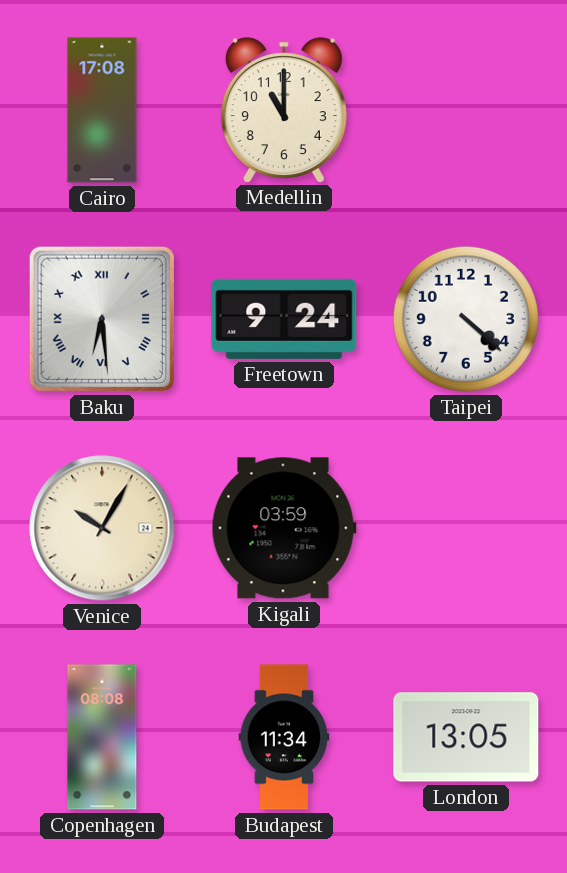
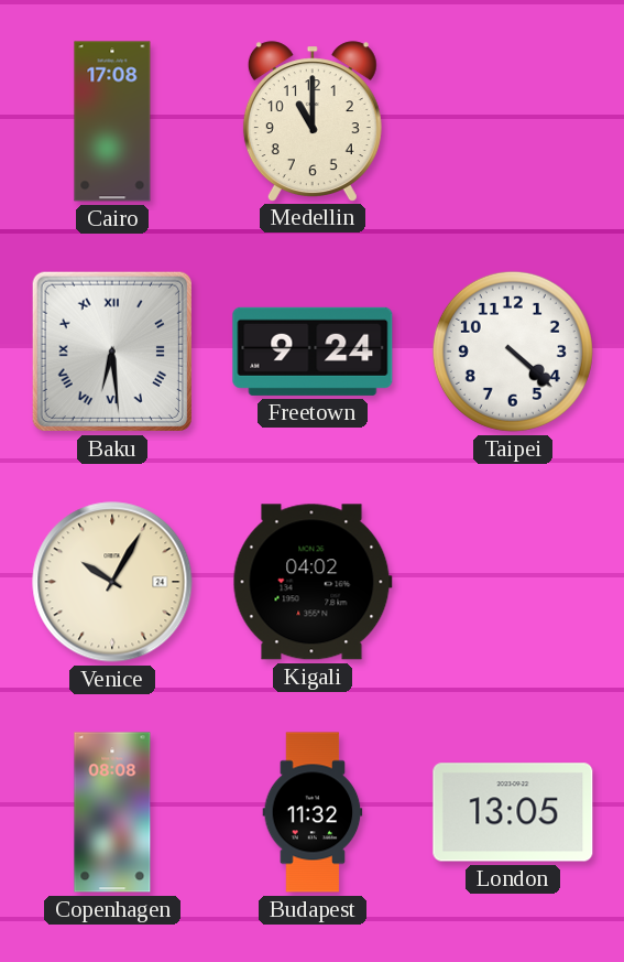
Kigali: 03:59 -> 04:02 (313, 582)
Budapest: 11:34 -> 11:32 (313, 812)
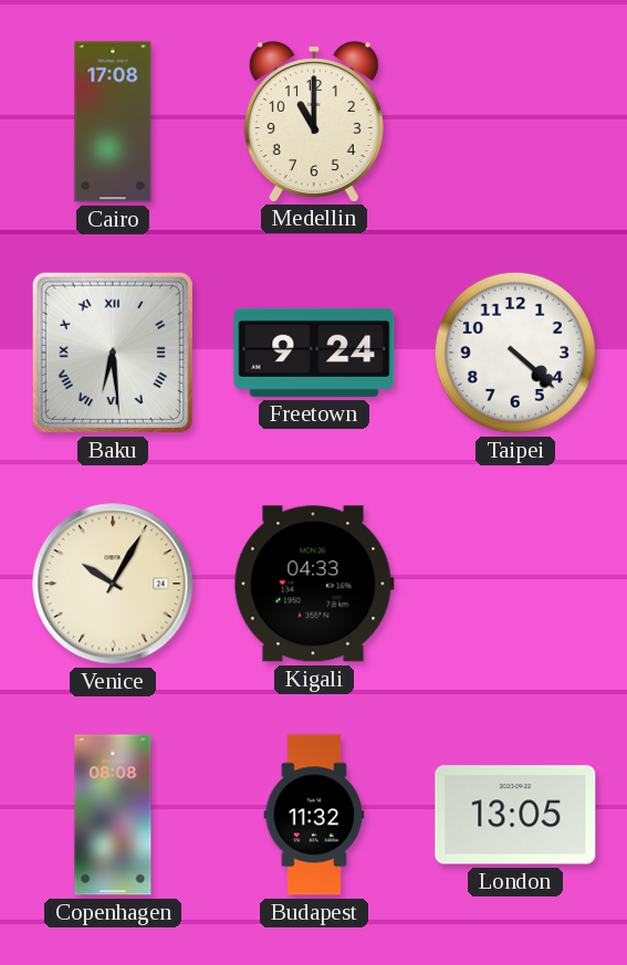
Kigali: 04:02 -> 04:33 (314, 584)
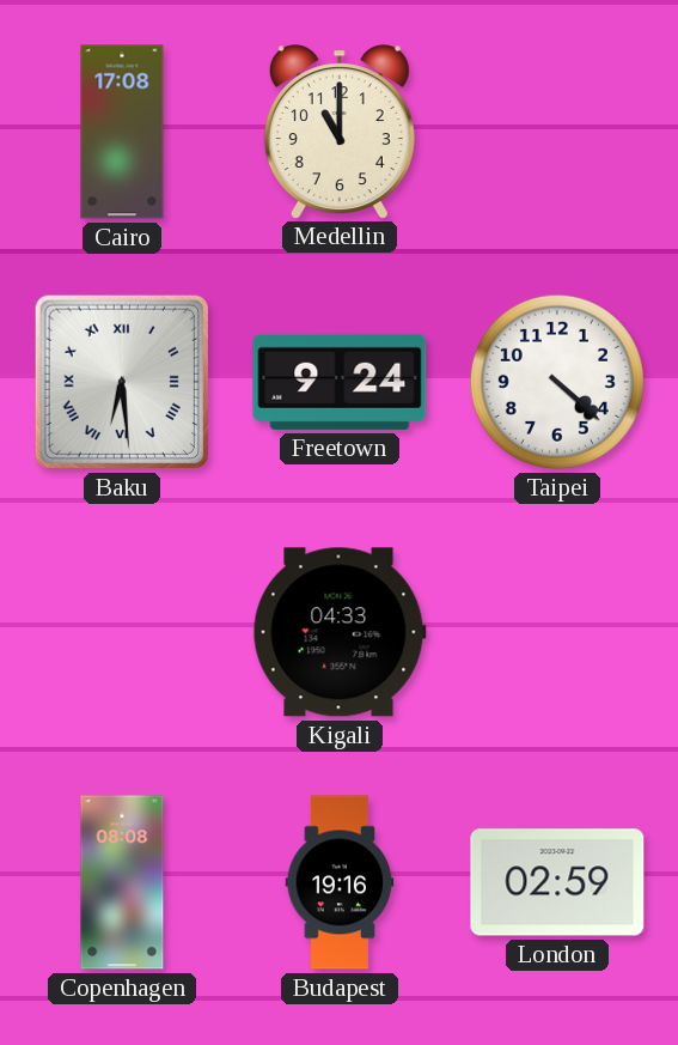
Venice: 10:05 -> none (113, 584)
Budapest: 11:32 -> 19:16 (340, 882)
London: 13:05 -> 02:59 (557, 882)
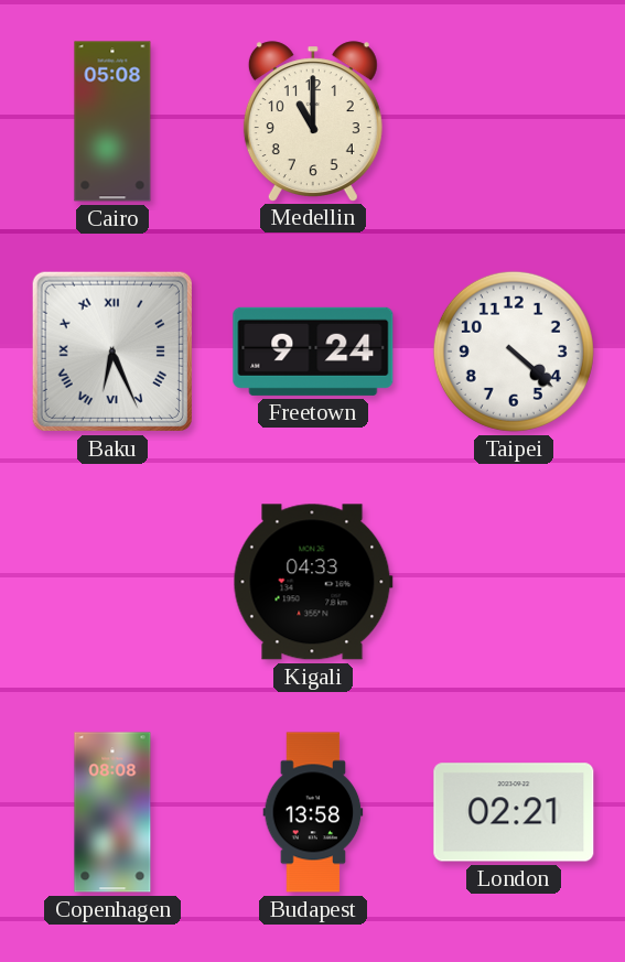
Cairo: 17:08 -> 05:08 (112, 121)
Baku: 6:29 -> 6:26 (112, 352)
Budapest: 19:16 -> 13:58 (313, 812)
London: 02:59 -> 02:21 (514, 812)
